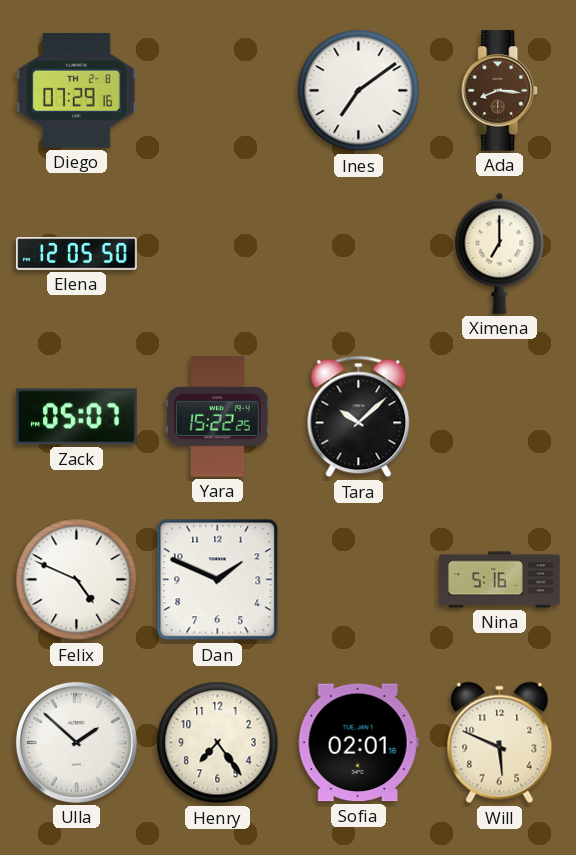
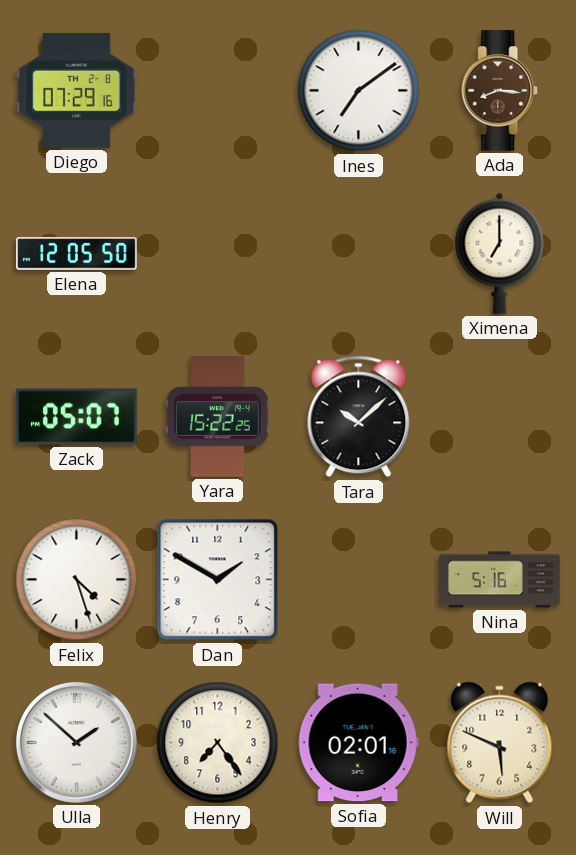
Felix: 4:49 -> 4:27 (77, 580)
Dan: 1:49 -> 1:50 (218, 580)
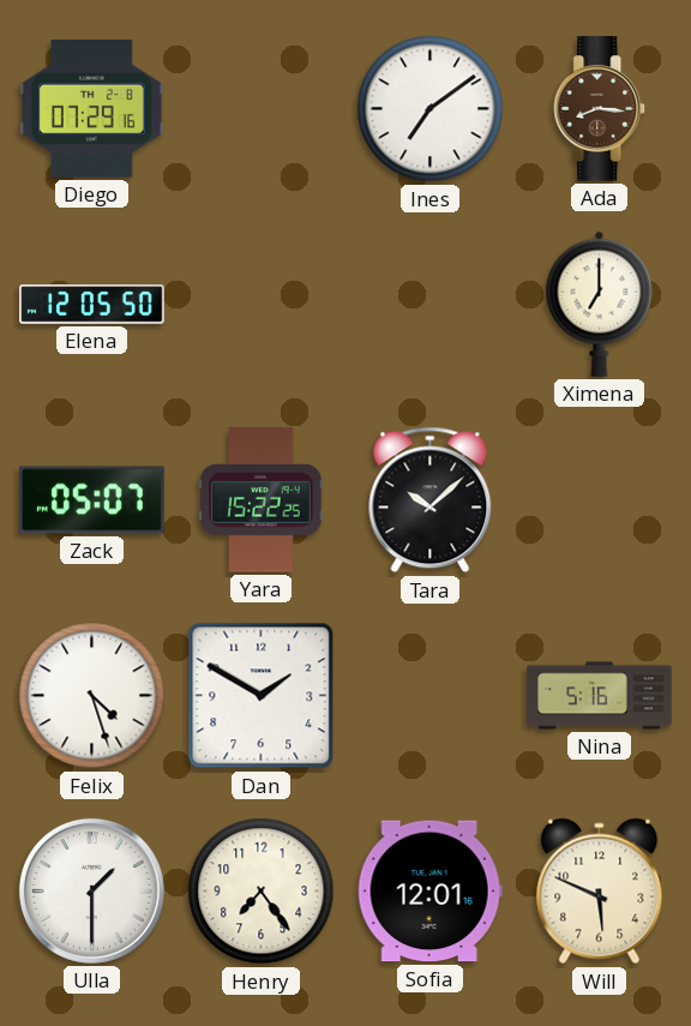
Ulla: 1:52 -> 1:30 (91, 890)
Sofia: 02:01 -> 12:01 (429, 892)
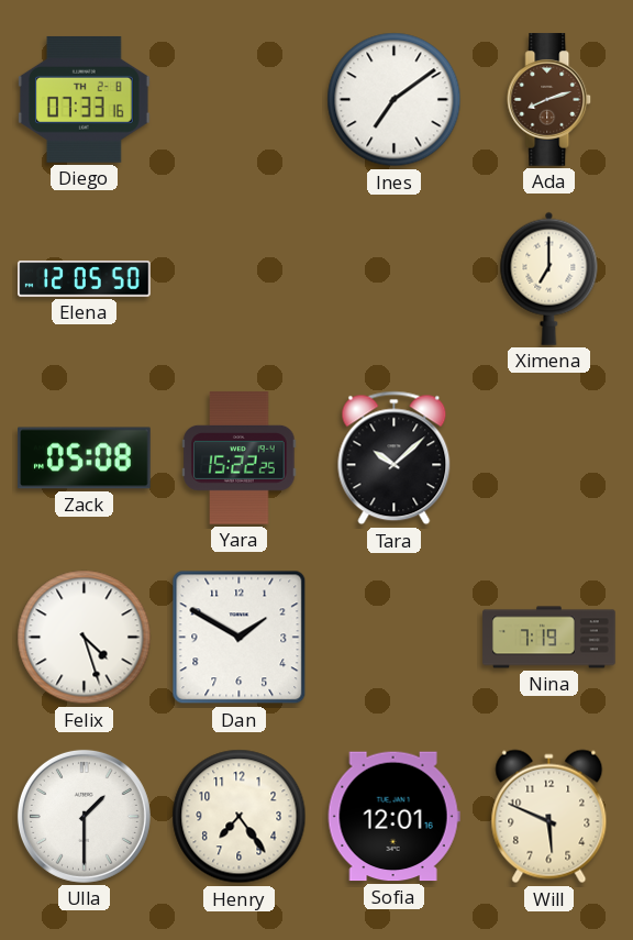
Diego: 07:29 -> 07:33 (85, 99)
Ada: 8:16 -> 8:12 (549, 100)
Zack: 05:07 -> 05:08 (85, 458)
Nina: 5:16 -> 7:19 (549, 638)
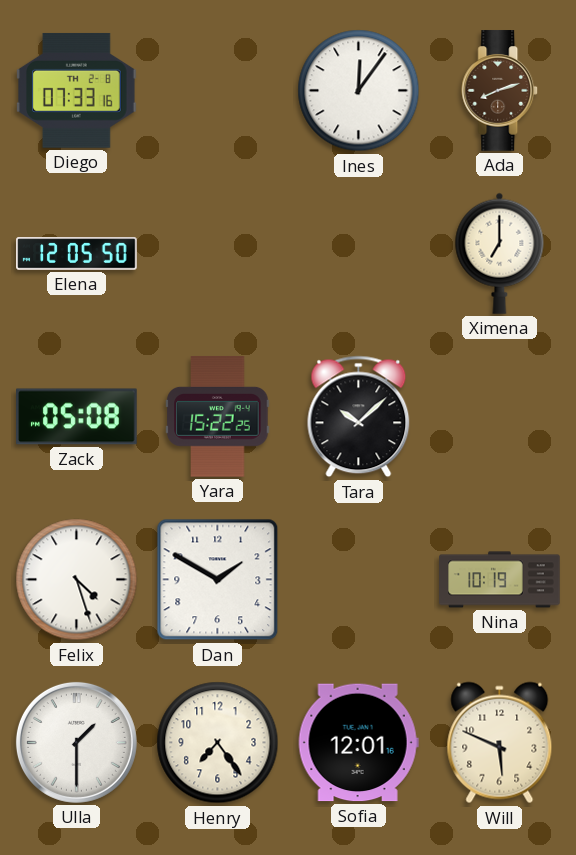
Ines: 7:09 -> 12:06 (359, 91)
Nina: 7:19 -> 10:19 (500, 580)
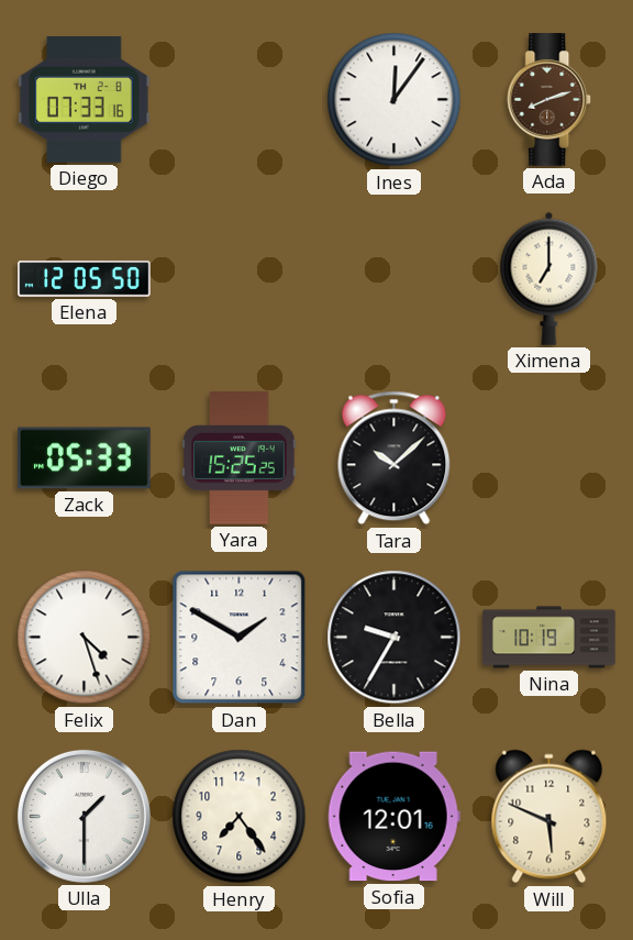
Zack: 05:08 -> 05:33 (85, 458)
Yara: 15:22 -> 15:25 (240, 458)
Bella: none -> 9:35 (395, 638)
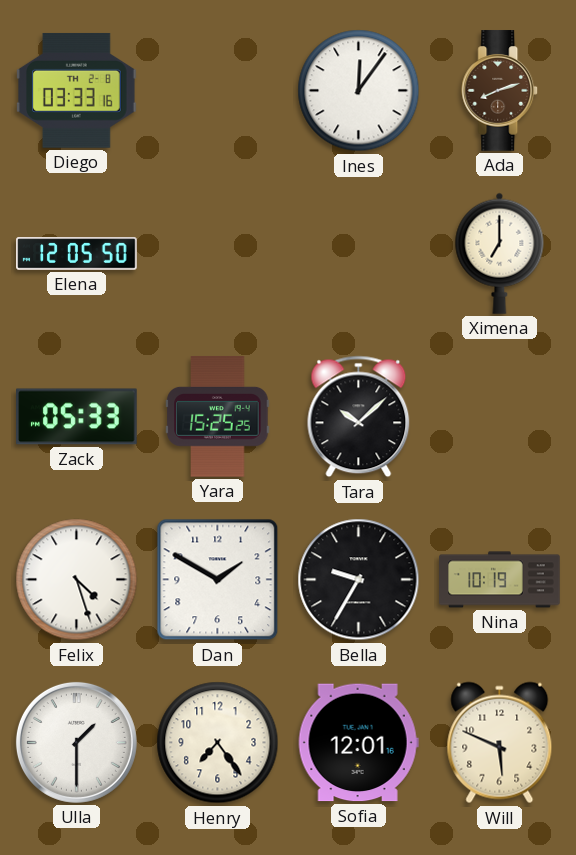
Diego: 07:33 -> 03:33 (77, 90)
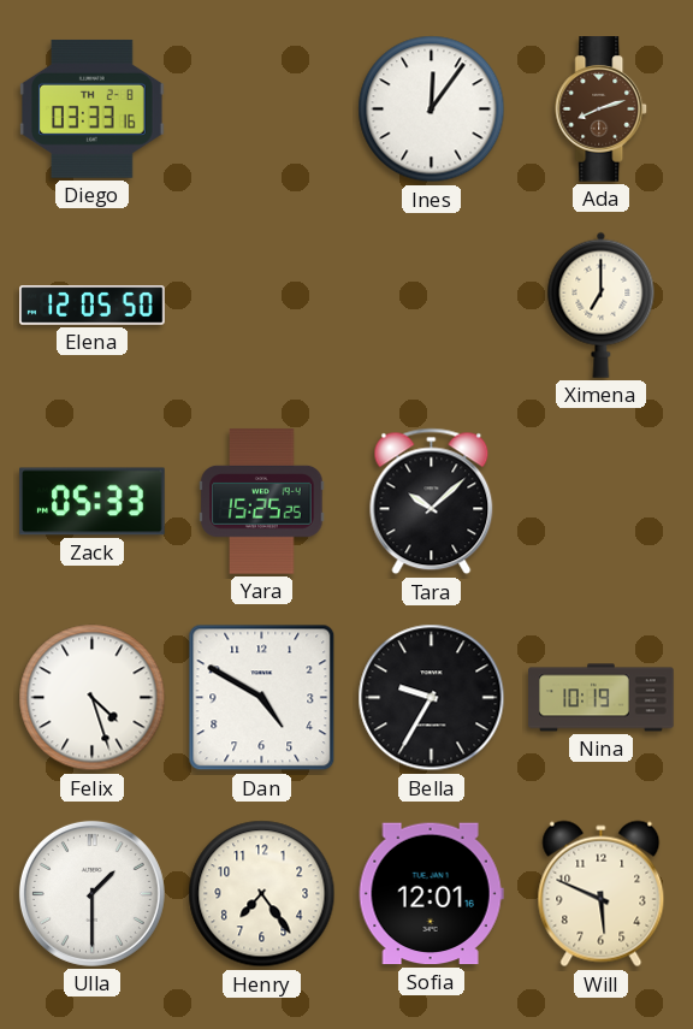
Dan: 1:50 -> 4:50 (262, 698)
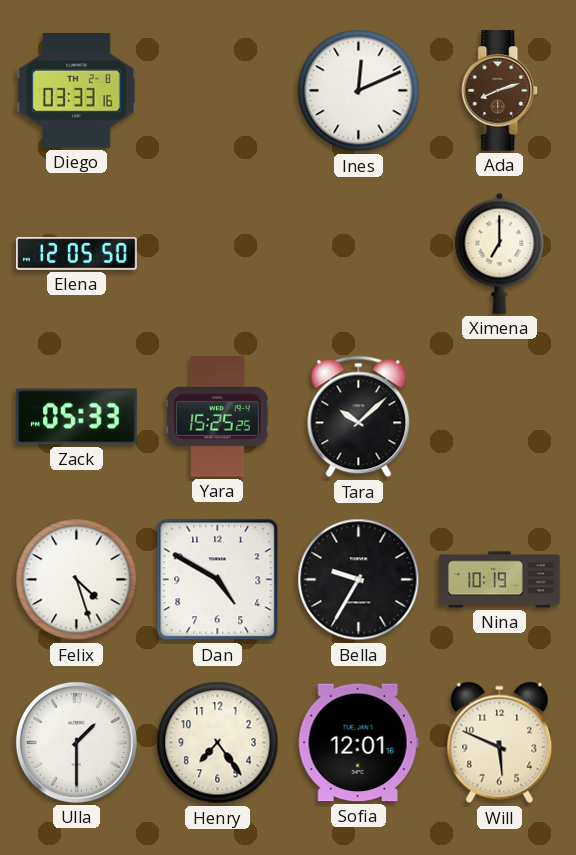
Ines: 12:06 -> 12:11 (359, 91)
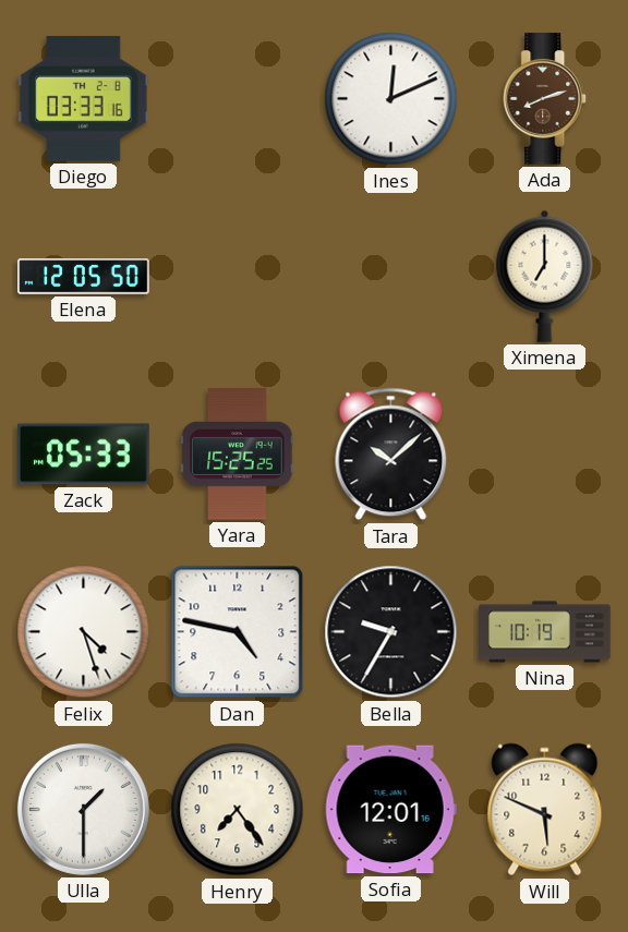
Dan: 4:50 -> 4:47 (238, 632)
